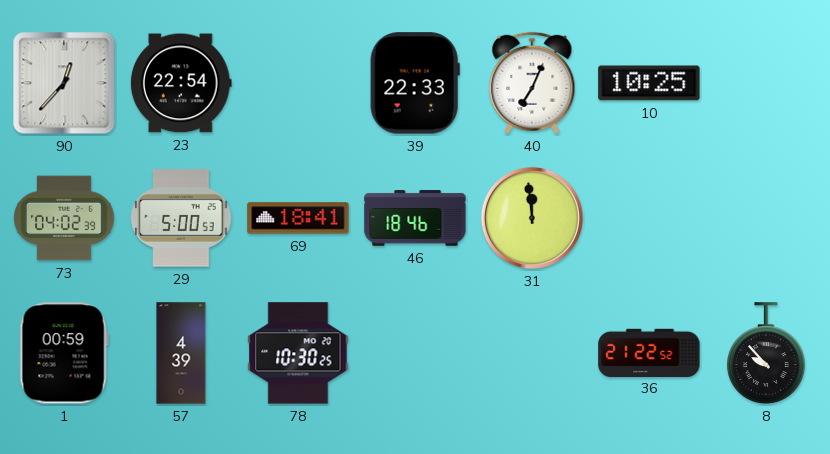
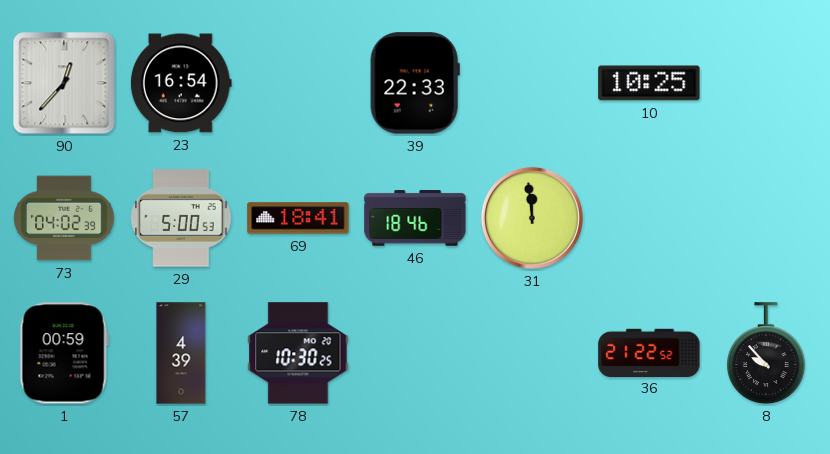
23: 22:54 -> 16:54 (181, 83)
40: 7:04 -> none (532, 83)
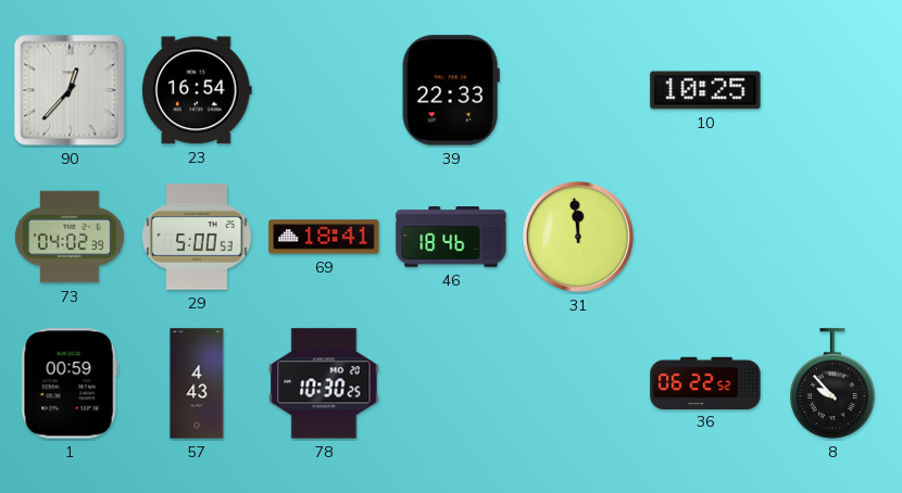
57: 4:39 -> 4:43 (197, 383)
36: 21:22 -> 06:22 (705, 382)
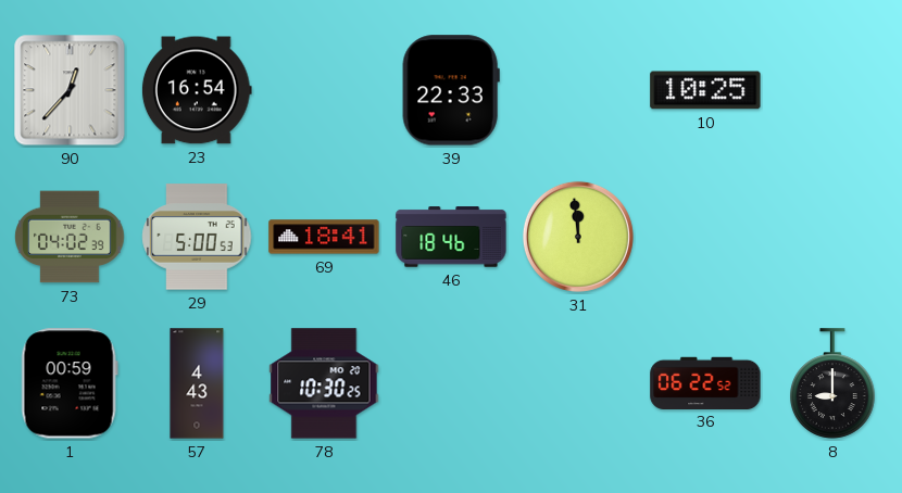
8: 9:53 -> 9:00 (834, 383)
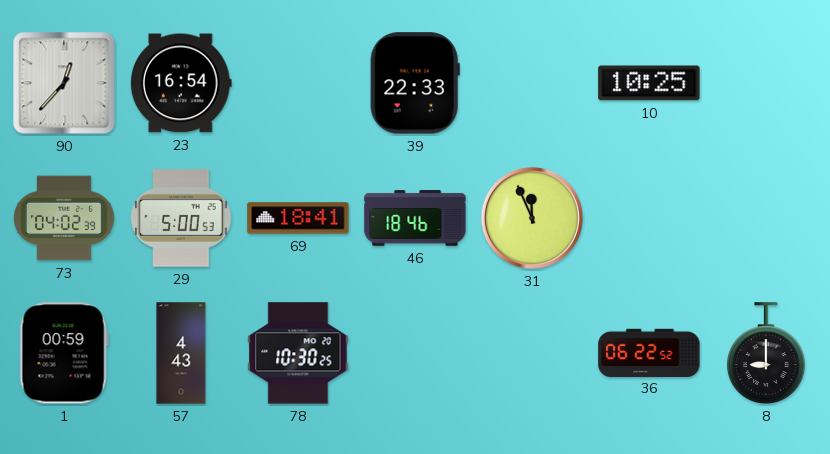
31: 11:59 -> 11:56 (532, 218)
